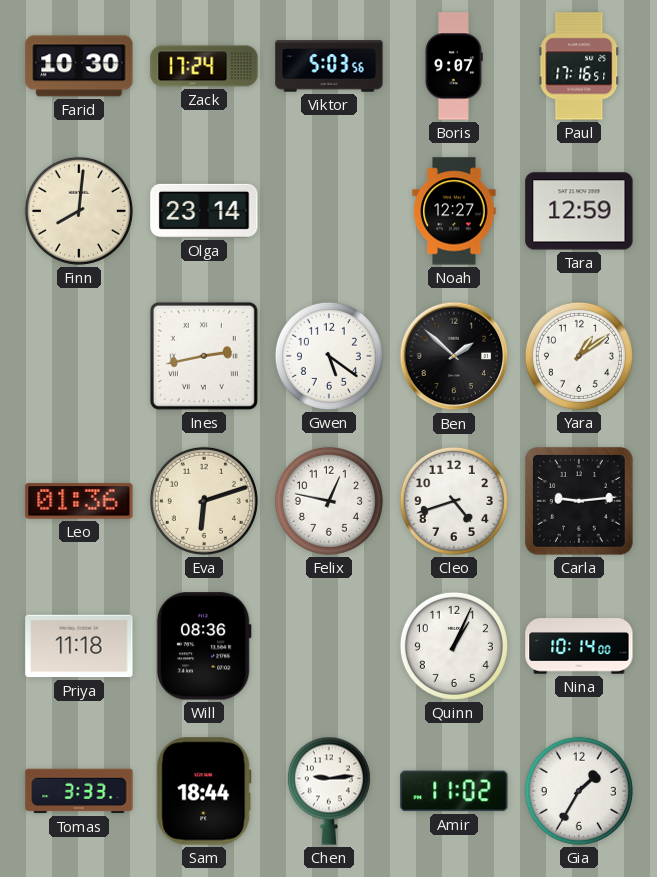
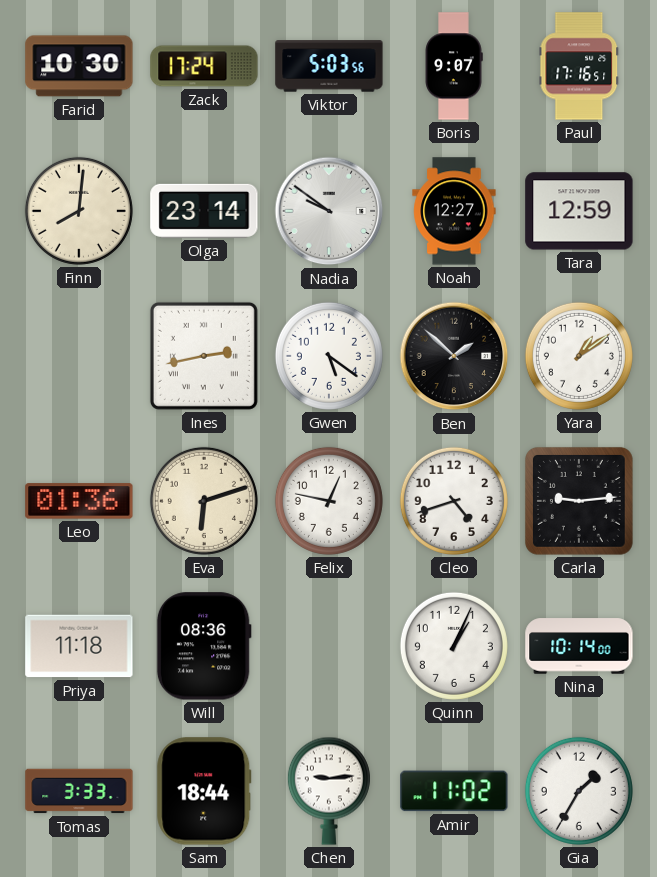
Nadia: none -> 9:51 (329, 211)
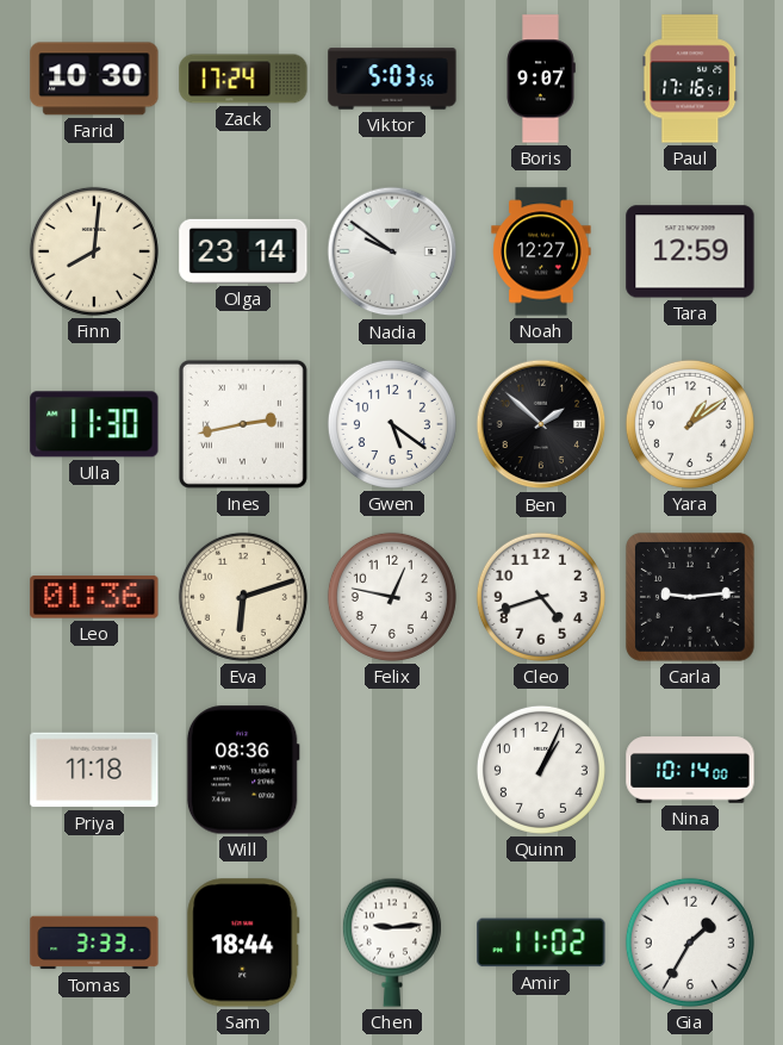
Ulla: none -> 11:30 (94, 424)
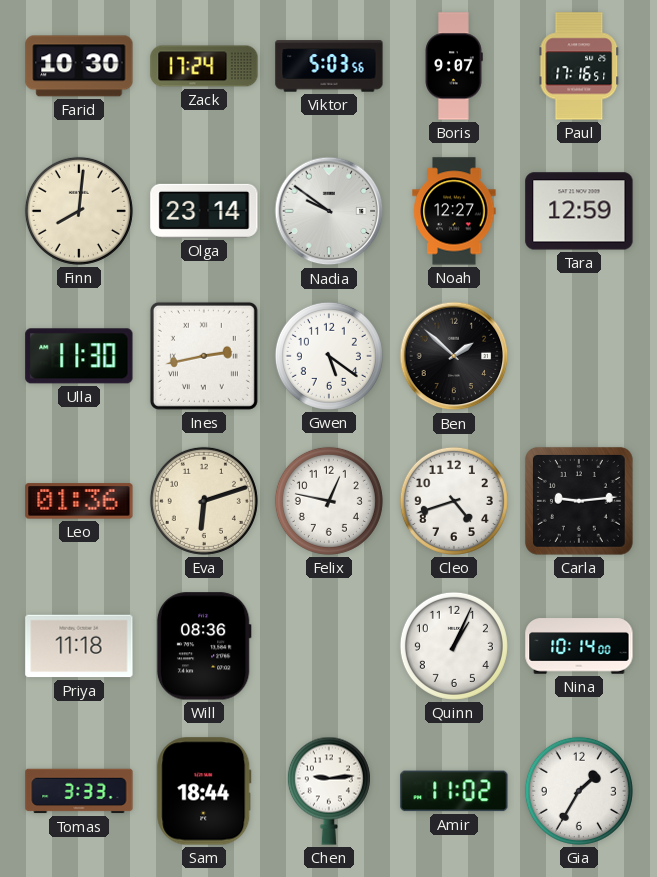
Yara: 1:09 -> none (690, 424)
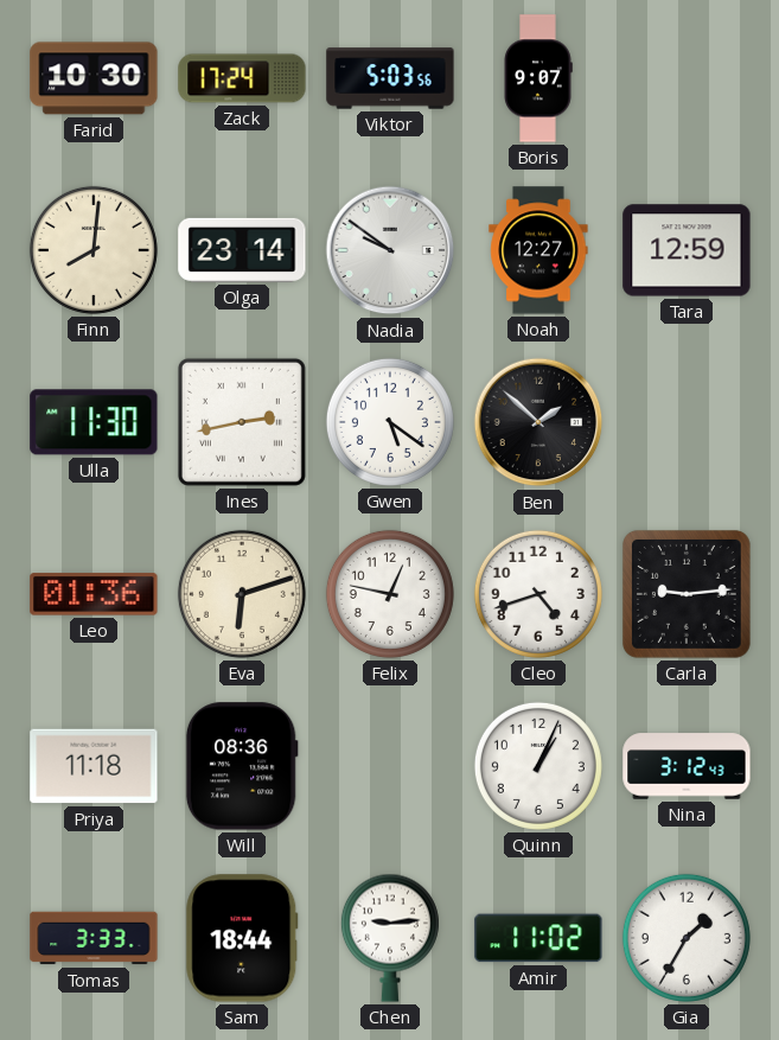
Paul: 17:16 -> none (579, 66)
Nina: 10:14 -> 3:12 (687, 766)
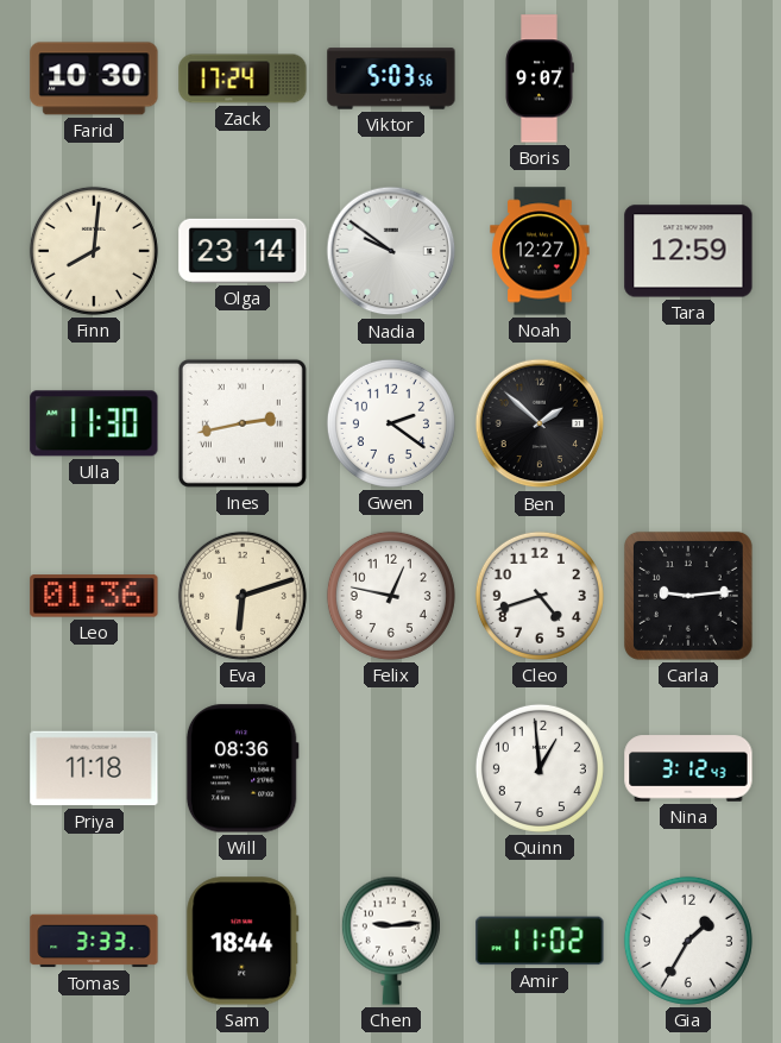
Gwen: 5:21 -> 2:21 (391, 423)
Quinn: 1:04 -> 12:59 (540, 768)
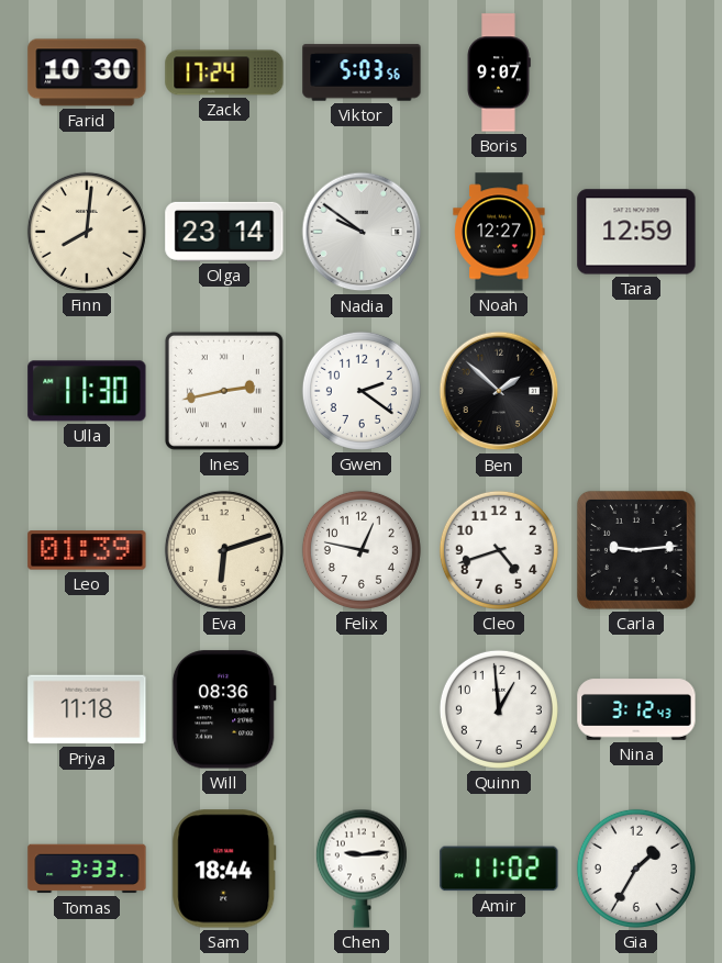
Leo: 01:36 -> 01:39 (87, 550)
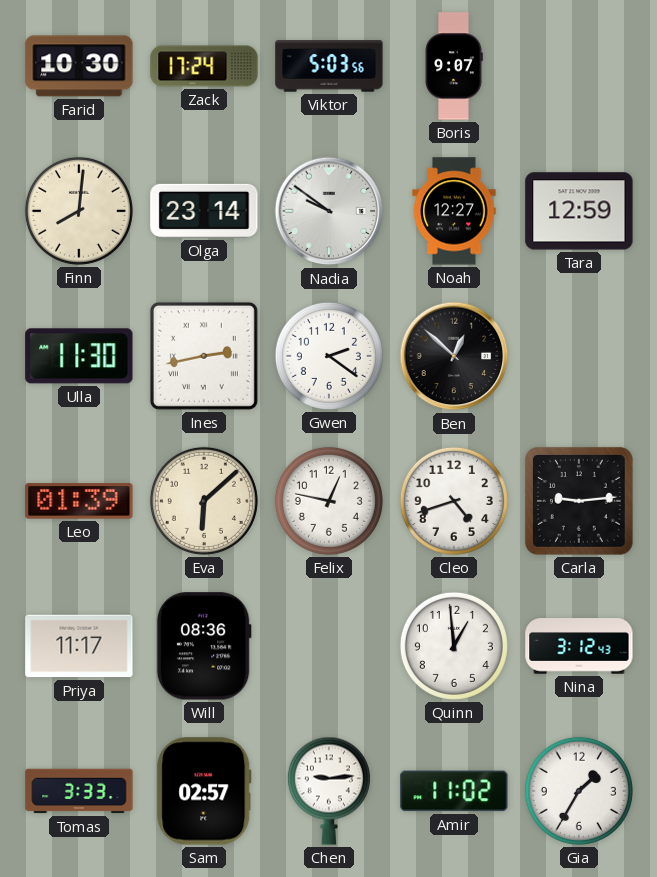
Ben: 1:52 -> 12:52 (454, 356)
Eva: 6:12 -> 6:08 (204, 501)
Priya: 11:18 -> 11:17 (79, 646)
Sam: 18:44 -> 02:57 (204, 791)
